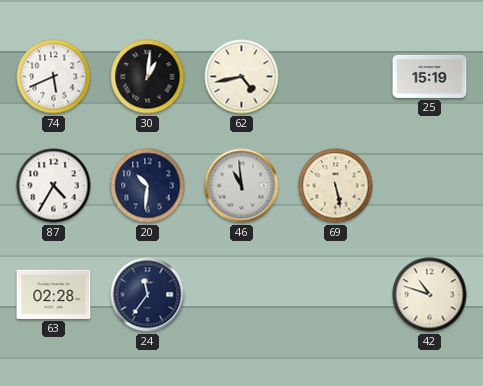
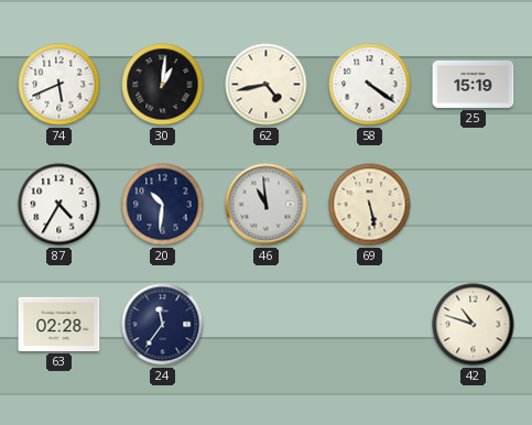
58: none -> 4:21 (370, 85)
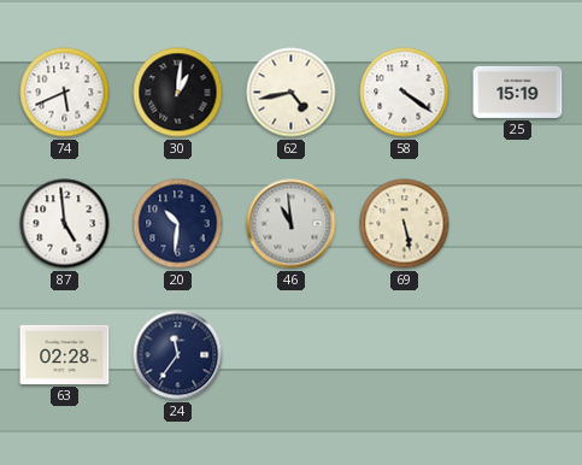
87: 4:35 -> 4:59 (65, 224)
42: 10:48 -> none (474, 325)
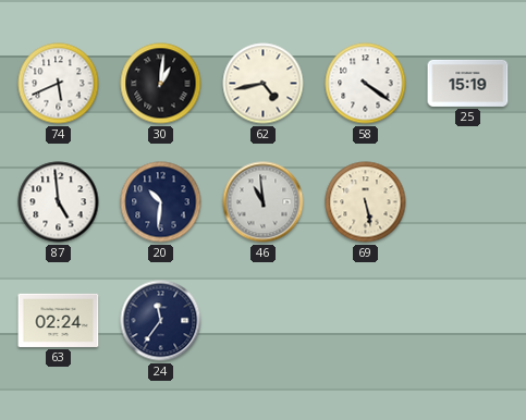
63: 02:28 -> 02:24 (59, 320)
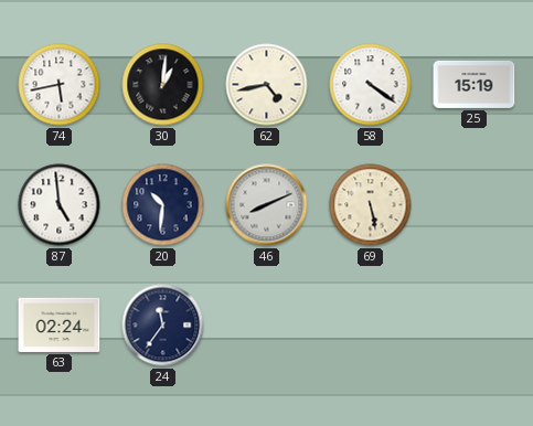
74: 5:41 -> 5:43 (60, 85)
46: 10:59 -> 8:11 (267, 205)
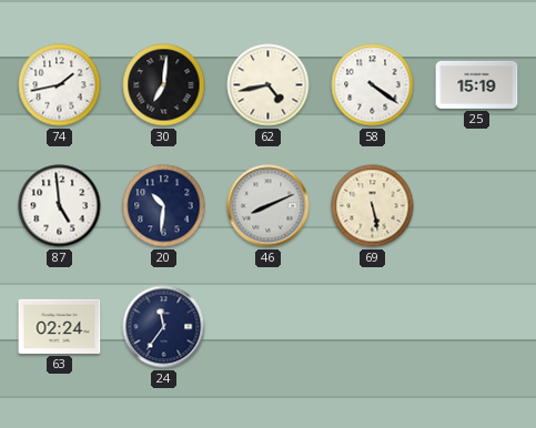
74: 5:43 -> 1:43 (60, 85)
30: 1:01 -> 7:01 (164, 85)
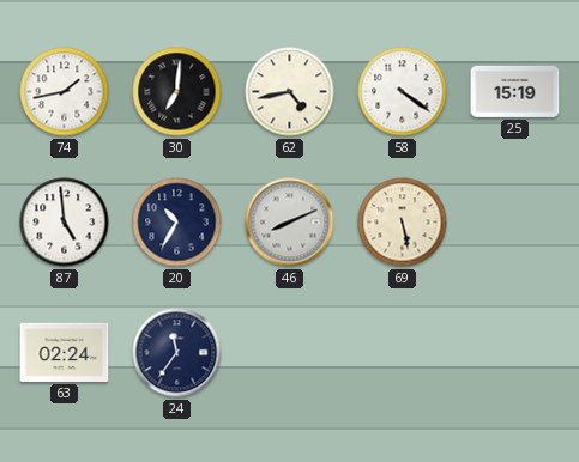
20: 10:31 -> 10:35 (177, 223)
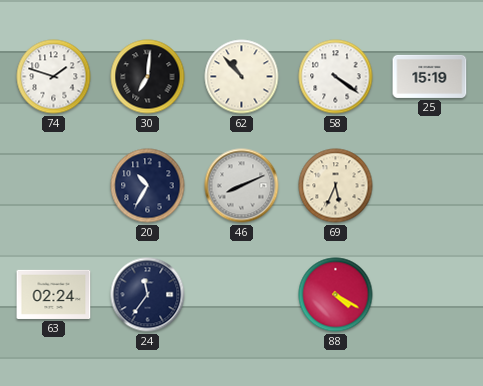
74: 1:43 -> 1:48 (54, 77)
62: 4:43 -> 10:53 (242, 77)
87: 4:59 -> none (65, 223)
69: 5:28 -> 5:34 (336, 186)
88: none -> 4:20 (336, 295)
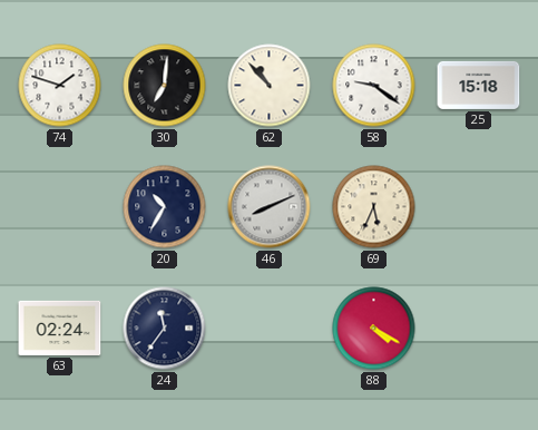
58: 4:21 -> 9:21 (374, 86)
25: 15:19 -> 15:18 (479, 85)
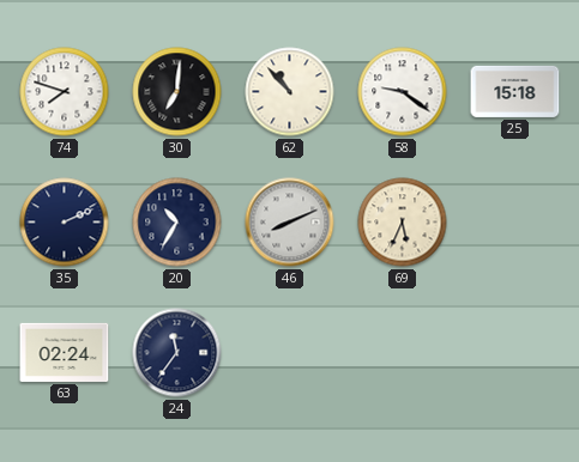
74: 1:48 -> 7:48 (65, 92)
35: none -> 2:11 (65, 223)
88: 4:20 -> none (374, 329)
